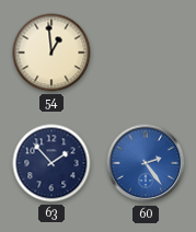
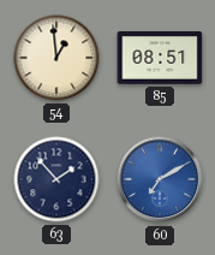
85: none -> 08:51 (160, 58)
60: 2:24 -> 7:10 (160, 179)
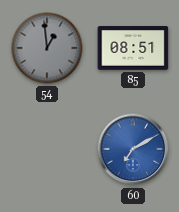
54 dial: cream -> grey (47, 48)
63: 1:53 -> none (56, 179)
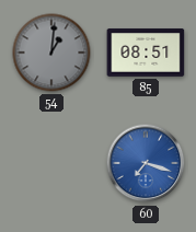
54: 12:59 -> 1:01 (51, 53)
60: 7:10 -> 7:18 (146, 163)
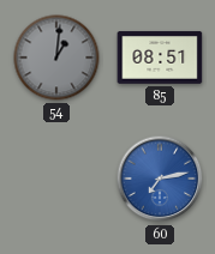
60: 7:18 -> 7:13 (160, 179)
